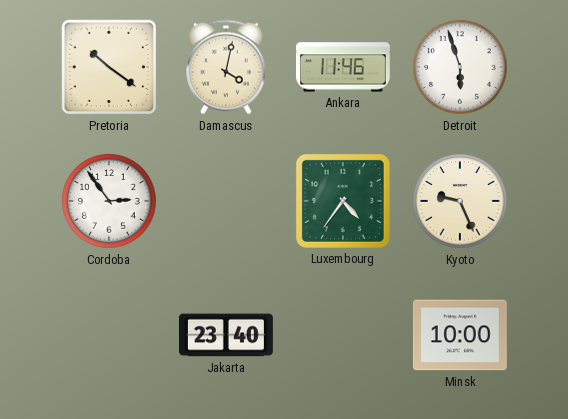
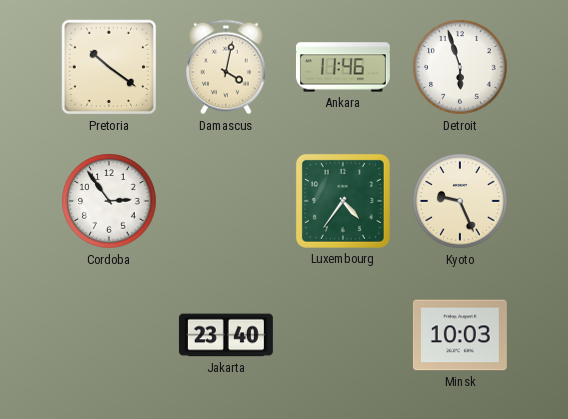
Minsk: 10:00 -> 10:03 (460, 335)
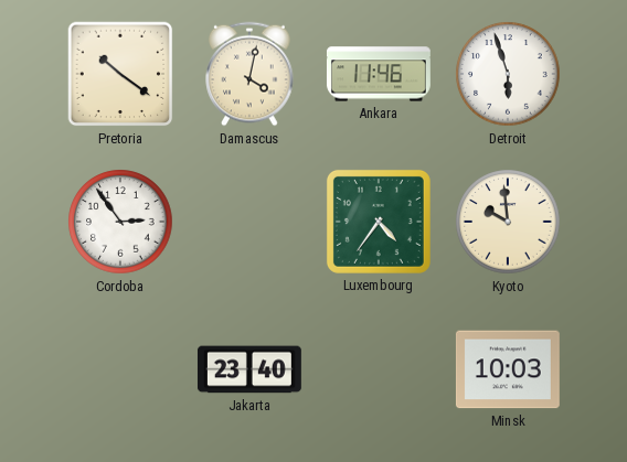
Kyoto: 9:26 -> 9:59 (508, 222)
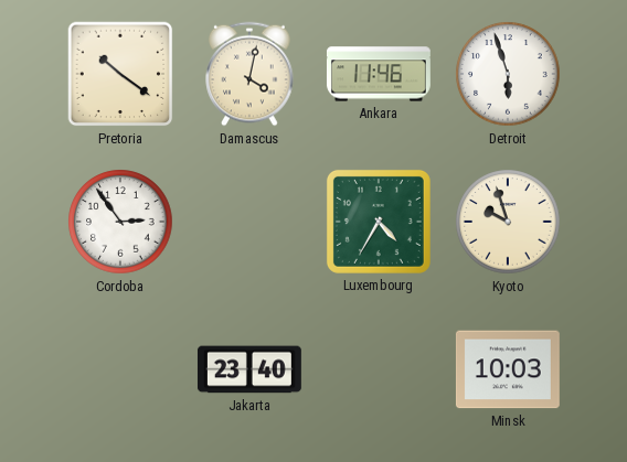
Luxembourg: 4:36 -> 4:35 (379, 222)
Kyoto: 9:59 -> 9:57 (508, 222)
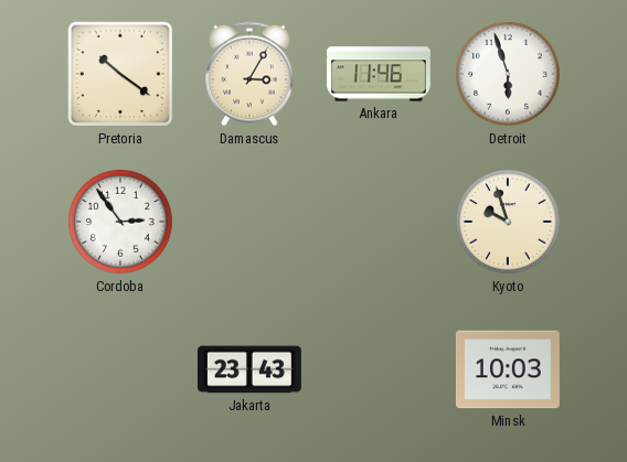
Damascus: 4:02 -> 3:05 (249, 74)
Luxembourg: 4:35 -> none (379, 222)
Jakarta: 23:40 -> 23:43 (249, 369)
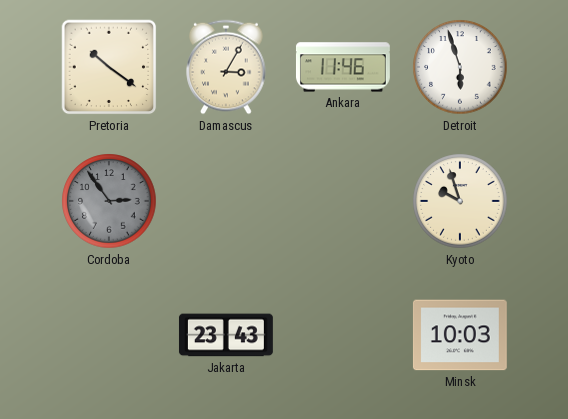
Cordoba dial: white -> grey (109, 201)
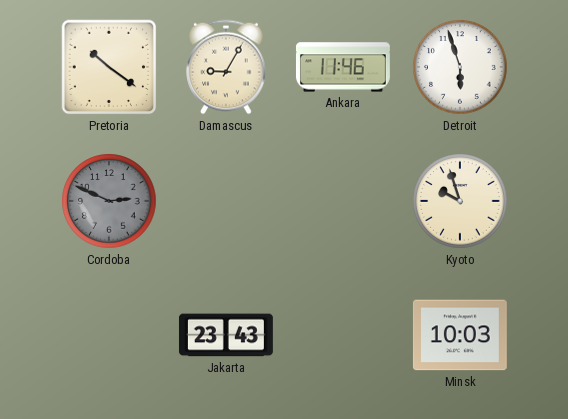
Damascus: 3:05 -> 9:05 (226, 67)
Cordoba: 2:54 -> 2:49 (109, 201)
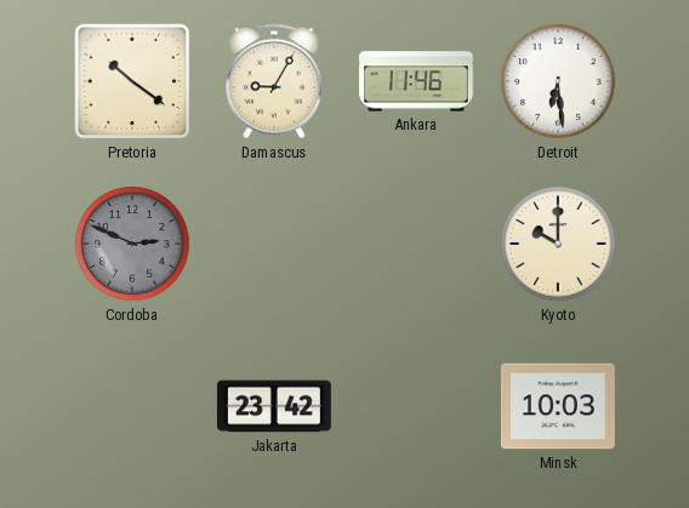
Detroit: 5:57 -> 6:29 (558, 81)
Kyoto: 9:57 -> 10:00 (558, 244)
Jakarta: 23:43 -> 23:42 (274, 406)
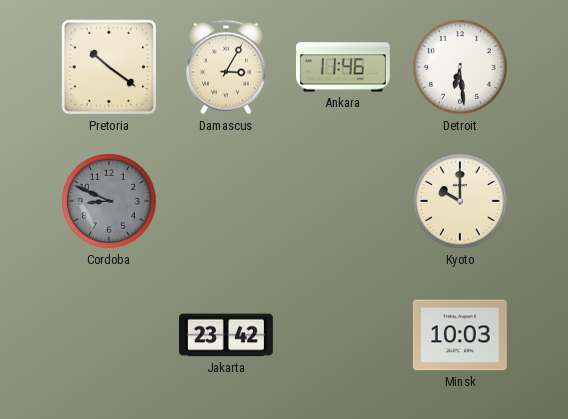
Damascus: 9:05 -> 3:05 (226, 67)
Cordoba: 2:49 -> 8:49 (109, 201)
